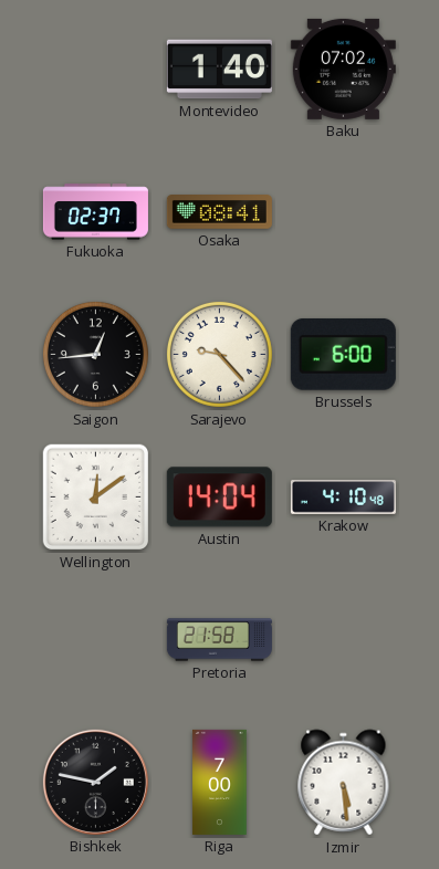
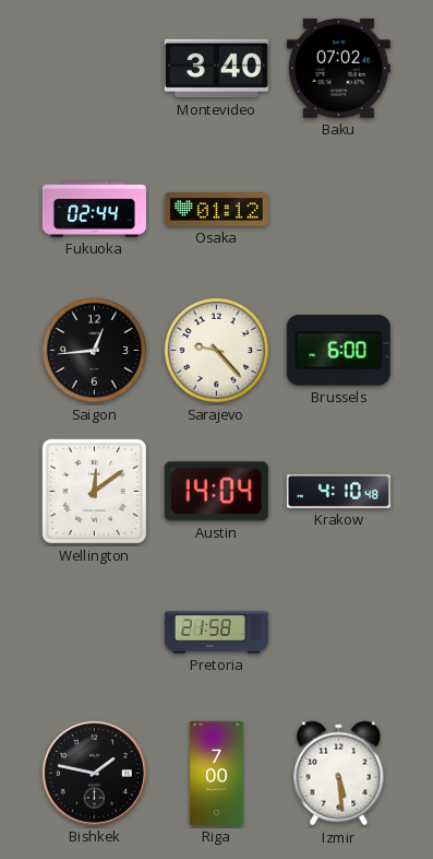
Montevideo: 1:40 -> 3:40 (216, 69)
Fukuoka: 02:37 -> 02:44 (94, 210)
Osaka: 08:41 -> 01:12 (216, 210)
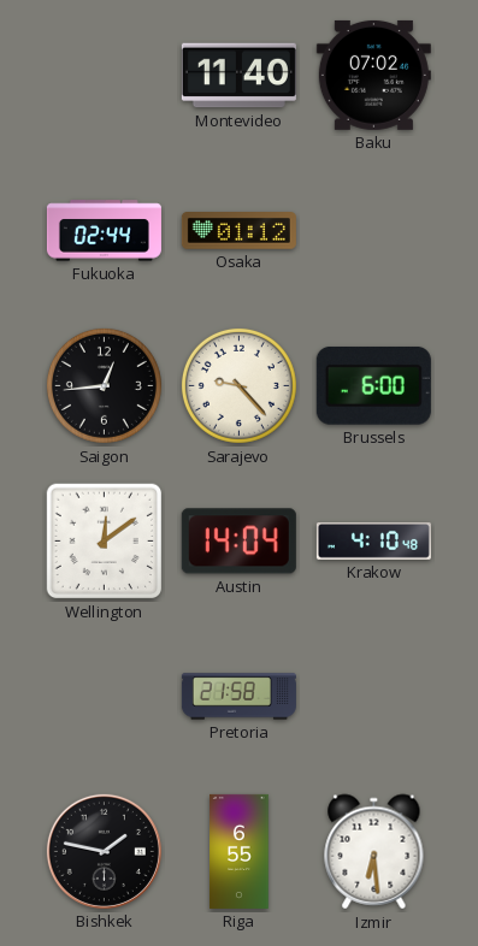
Montevideo: 3:40 -> 11:40 (238, 76)
Riga: 7:00 -> 6:55 (240, 851)
Izmir: 5:29 -> 6:29 (374, 852)
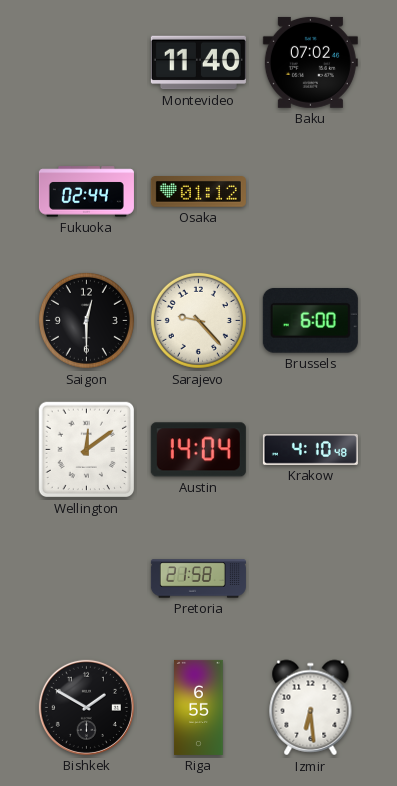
Saigon: 12:44 -> 12:30 (86, 320)
Bishkek: 1:47 -> 1:50 (86, 707)
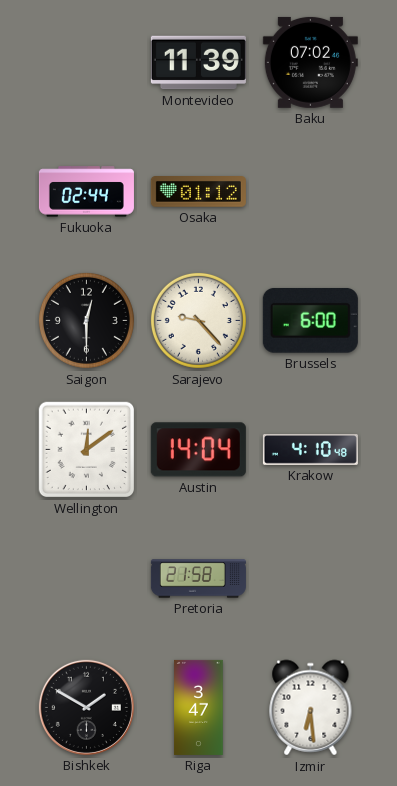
Montevideo: 11:40 -> 11:39 (198, 63)
Riga: 6:55 -> 3:47 (199, 707)
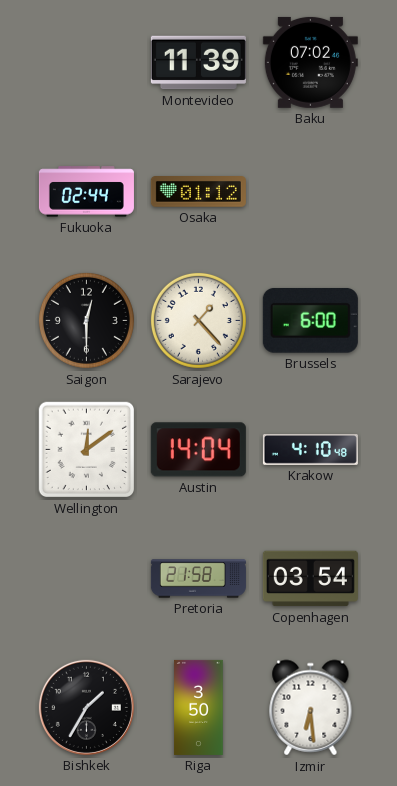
Sarajevo: 9:23 -> 1:23 (198, 320)
Copenhagen: none -> 03:54 (310, 579)
Bishkek: 1:50 -> 1:35 (86, 707)
Riga: 3:47 -> 3:50 (199, 707)
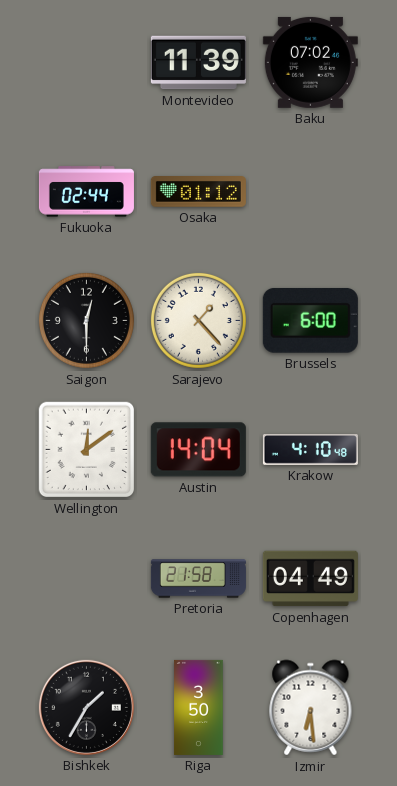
Copenhagen: 03:54 -> 04:49 (310, 579)
